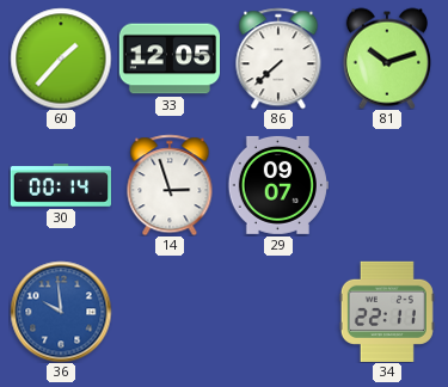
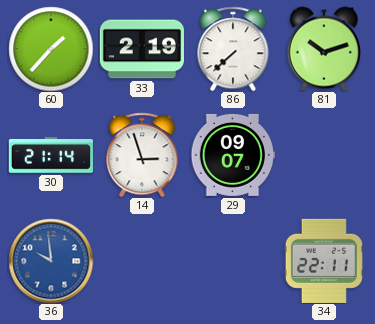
33: 12:05 -> 2:19 (141, 49)
30: 00:14 -> 21:14 (50, 155)
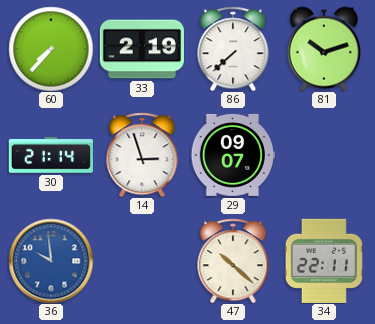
60: 1:37 -> 7:37 (51, 49)
47: none -> 10:22 (233, 261)
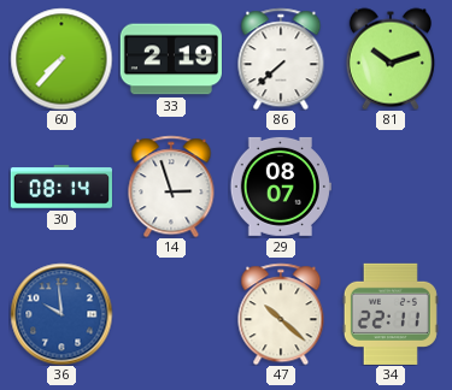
30: 21:14 -> 08:14 (60, 187)
29: 09:07 -> 08:07 (281, 187)
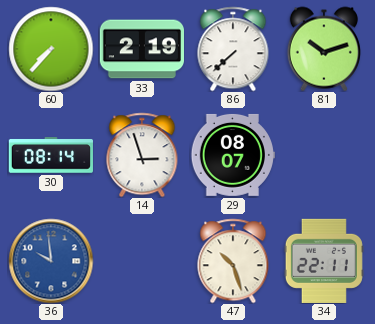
47: 10:22 -> 10:27 (233, 261)
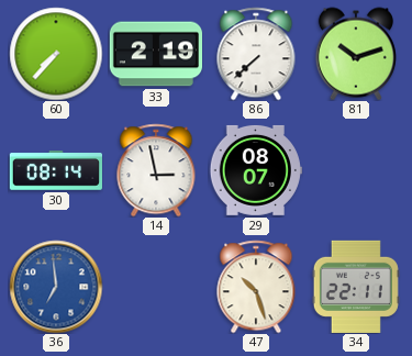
14: 2:57 -> 2:58 (156, 170)
36: 9:59 -> 6:59 (56, 287)
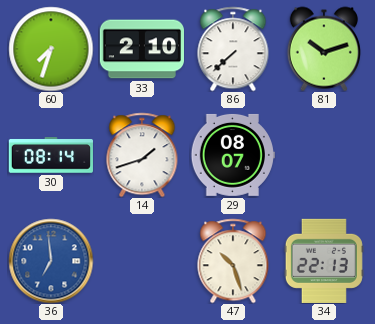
60: 7:37 -> 7:33 (51, 49)
33: 2:19 -> 2:10 (141, 49)
14: 2:58 -> 1:42 (142, 155)
34: 22:11 -> 22:13 (324, 261)
